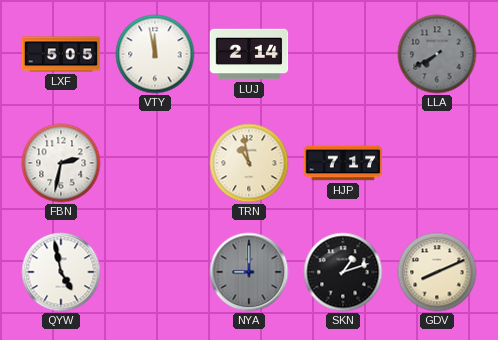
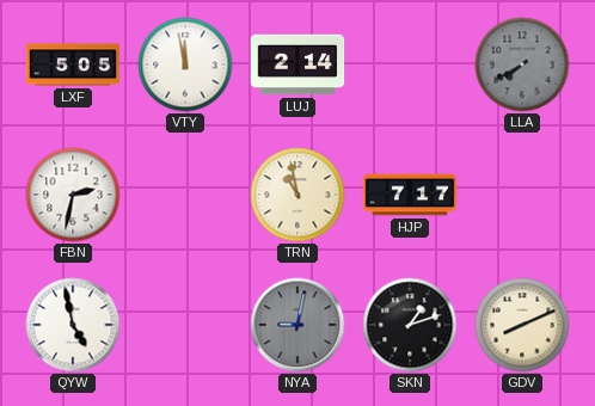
NYA: 9:00 -> 9:02 (297, 325)
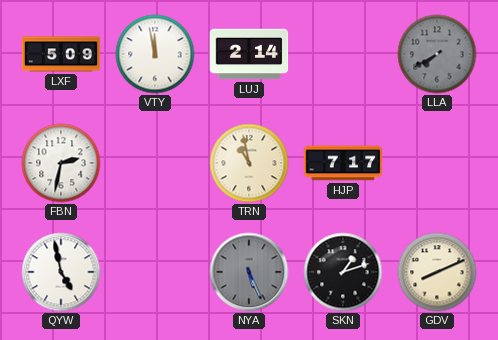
LXF: 5:05 -> 5:09 (61, 54)
NYA: 9:02 -> 5:26 (249, 272)
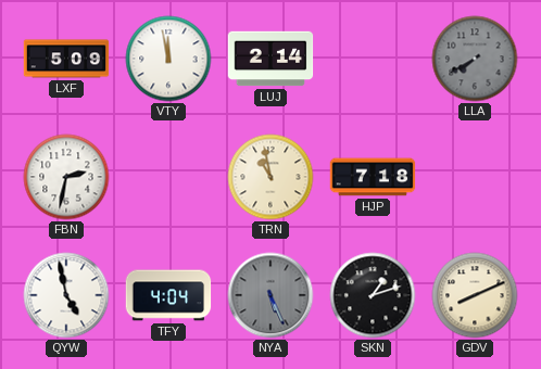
HJP: 7:17 -> 7:18 (373, 177)
TFY: none -> 4:04 (168, 295)
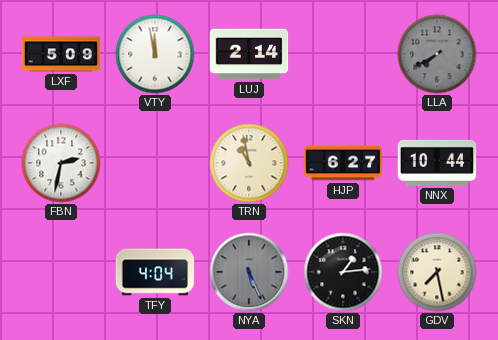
HJP: 7:18 -> 6:27 (343, 163)
NNX: none -> 10:44 (437, 163)
QYW: 4:58 -> none (66, 295)
SKN: 1:12 -> 1:14 (343, 272)
GDV: 8:11 -> 7:28 (437, 272)
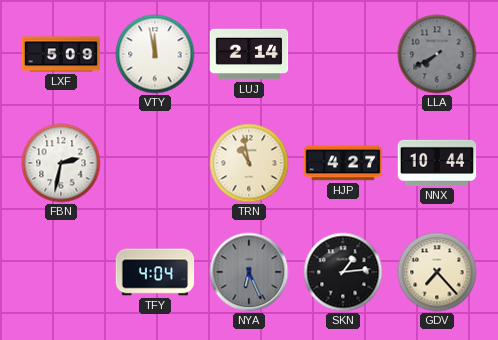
HJP: 6:27 -> 4:27 (343, 163)
NYA: 5:26 -> 6:26 (249, 272)
GDV: 7:28 -> 7:23 (437, 272)
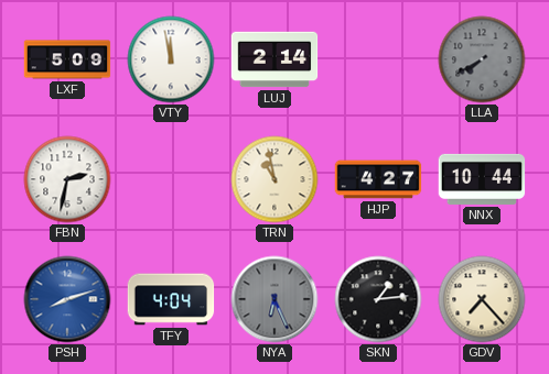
PSH: none -> 8:12 (67, 299)
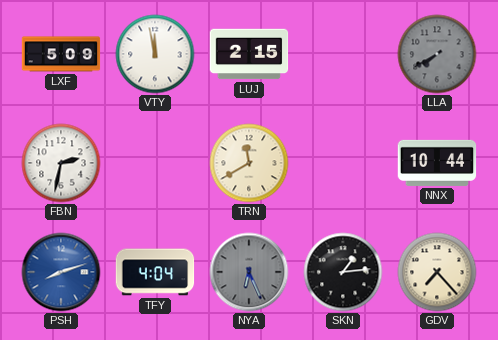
LUJ: 2:14 -> 2:15 (249, 54)
TRN: 10:58 -> 11:40 (249, 163)
HJP: 4:27 -> none (378, 179)
